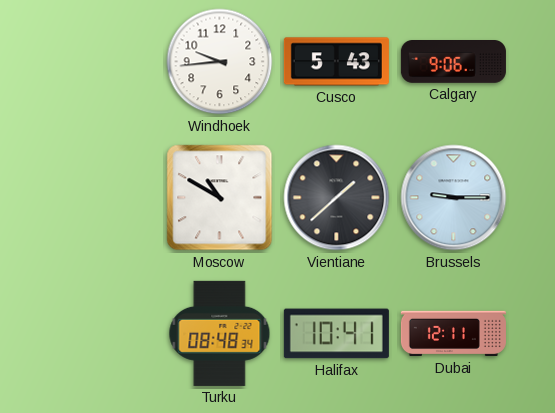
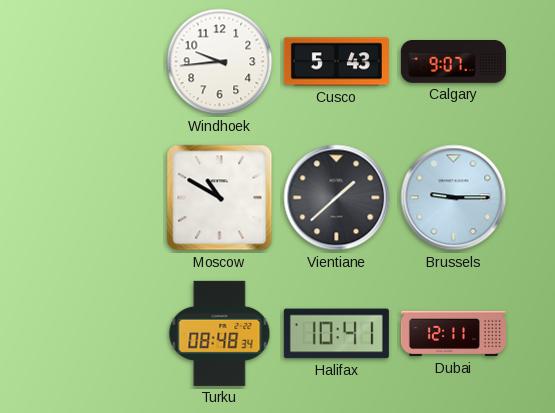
Calgary: 9:06 -> 9:07 (453, 62)
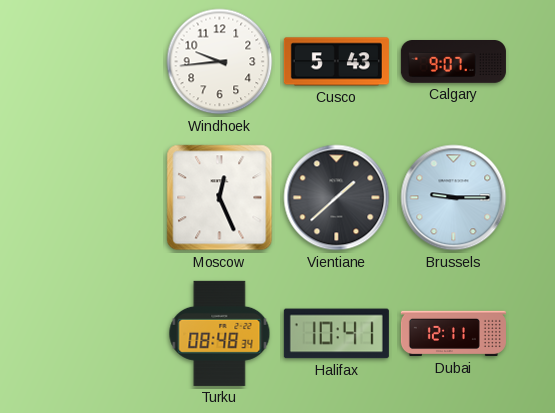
Moscow: 10:50 -> 12:26 (220, 198)
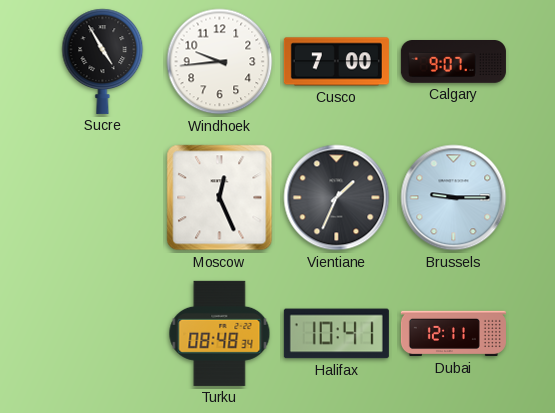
Sucre: none -> 4:55 (103, 61)
Cusco: 5:43 -> 7:00 (336, 62)
Vientiane: 1:38 -> 1:34 (337, 198)
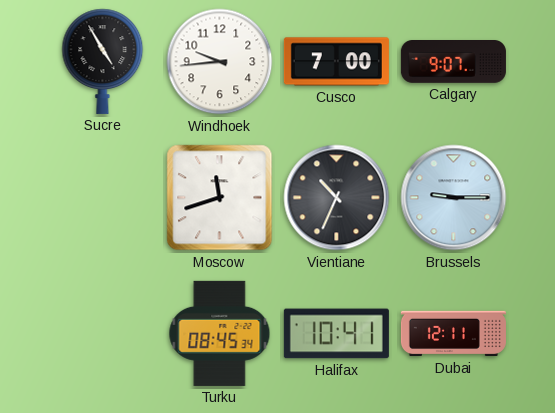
Moscow: 12:26 -> 11:42 (220, 198)
Vientiane: 1:34 -> 10:34 (337, 198)
Turku: 08:48 -> 08:45 (220, 333)
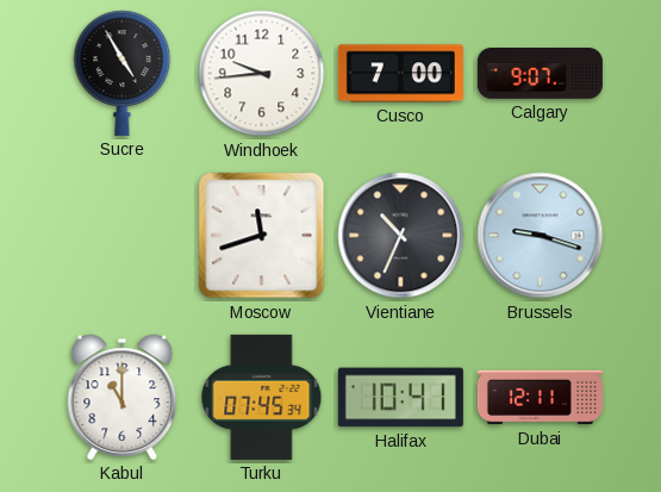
Brussels: 9:15 -> 9:18 (541, 236)
Kabul: none -> 11:00 (123, 397)
Turku: 08:45 -> 07:45 (262, 397)
